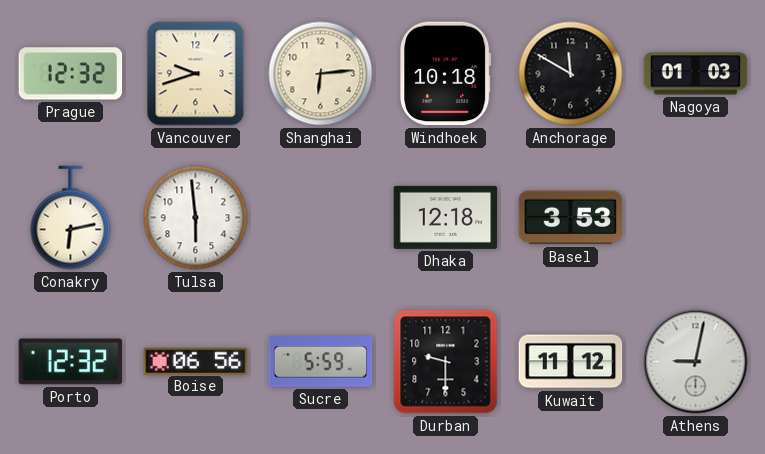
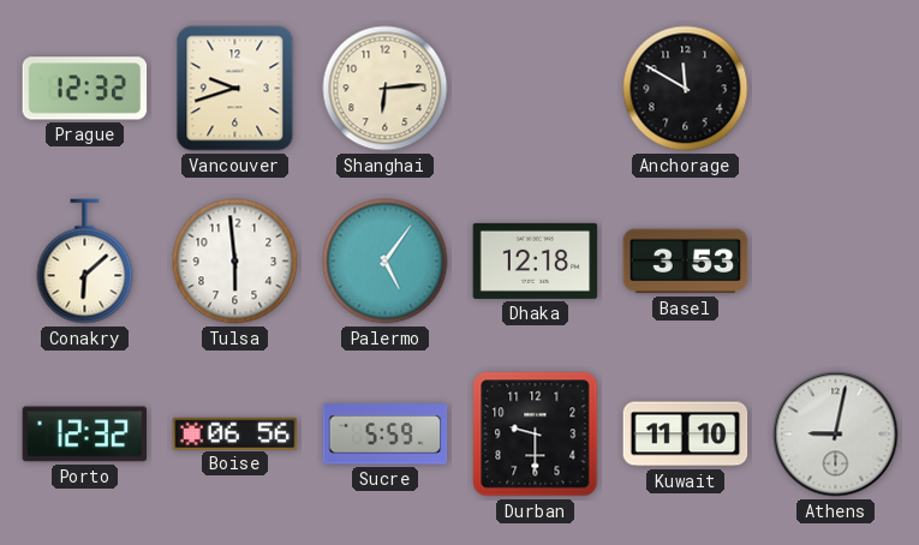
Windhoek: 10:18 -> none (446, 74)
Nagoya: 01:03 -> none (696, 74)
Conakry: 6:13 -> 6:08 (85, 262)
Palermo: none -> 5:06 (386, 262)
Kuwait: 11:12 -> 11:10 (686, 435)
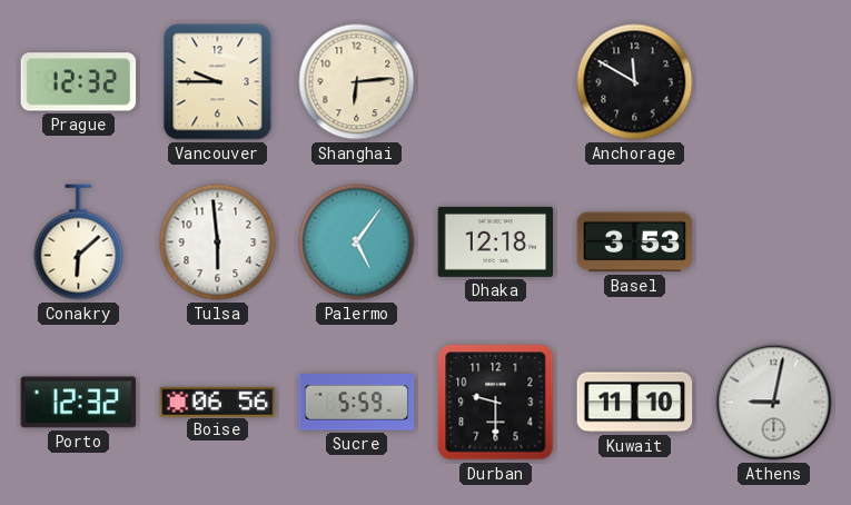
Vancouver: 9:42 -> 9:45 (218, 82)
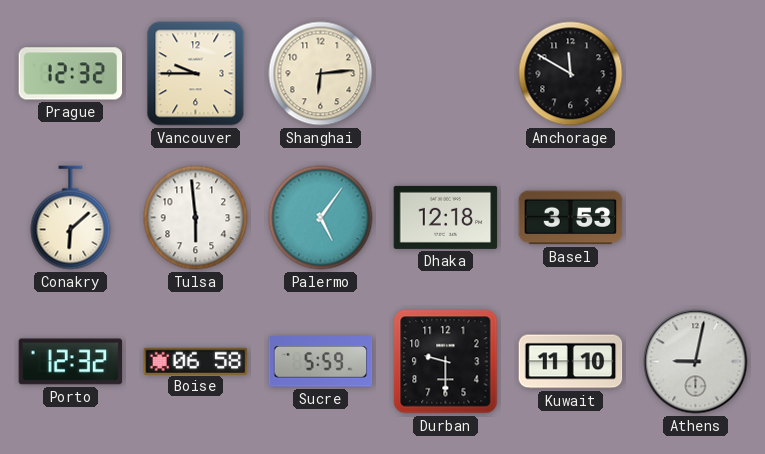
Boise: 06:56 -> 06:58 (196, 361)
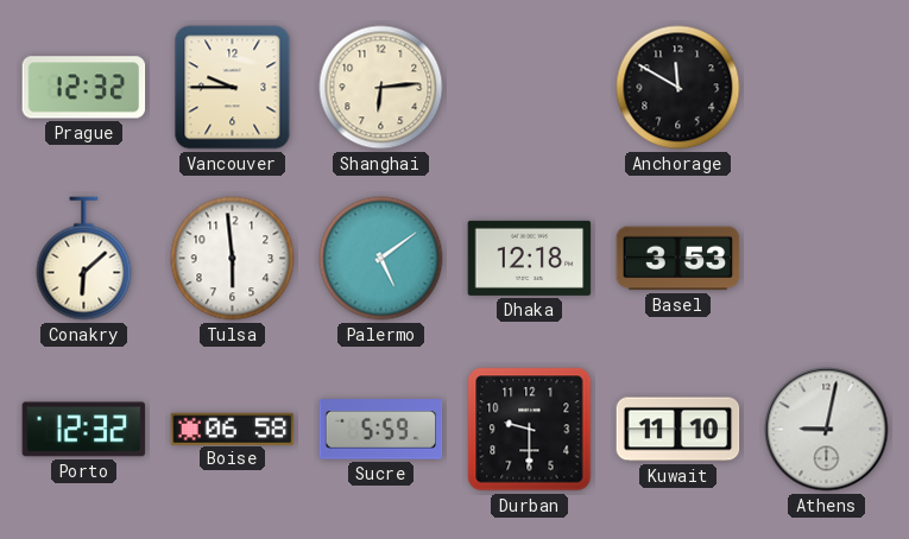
Palermo: 5:06 -> 5:09 (381, 259)
